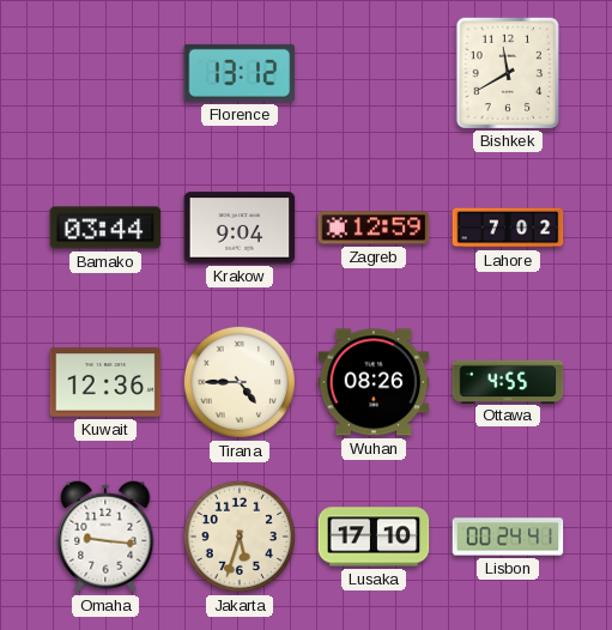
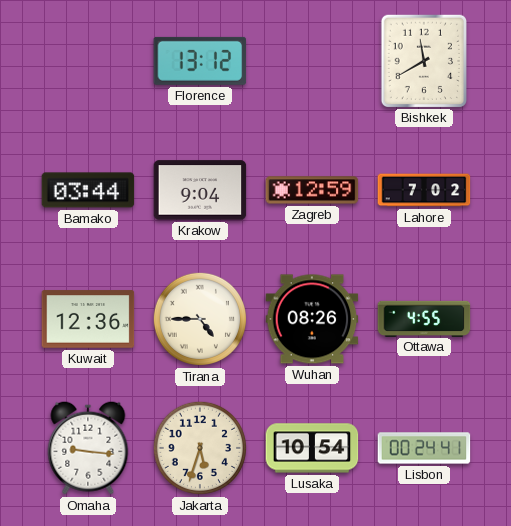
Lusaka: 17:10 -> 10:54 (312, 448)
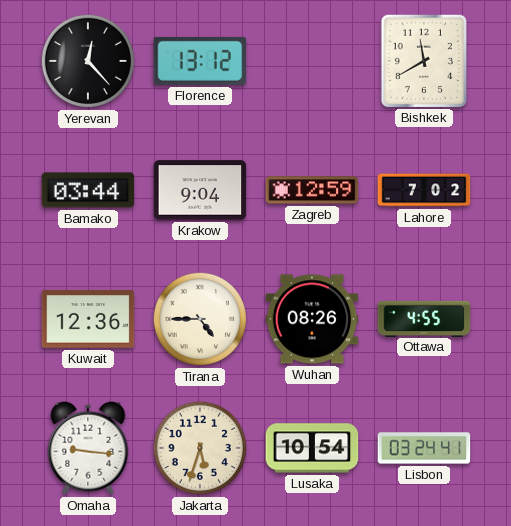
Yerevan: none -> 12:23 (88, 61)
Lisbon: 00:24 -> 03:24 (424, 448)
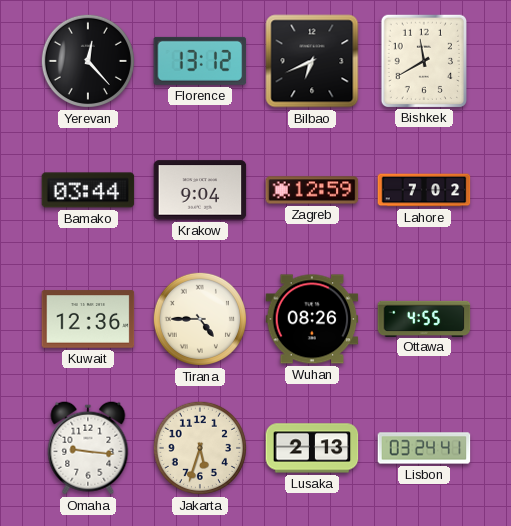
Bilbao: none -> 6:41 (312, 61)
Lusaka: 10:54 -> 2:13 (312, 448)
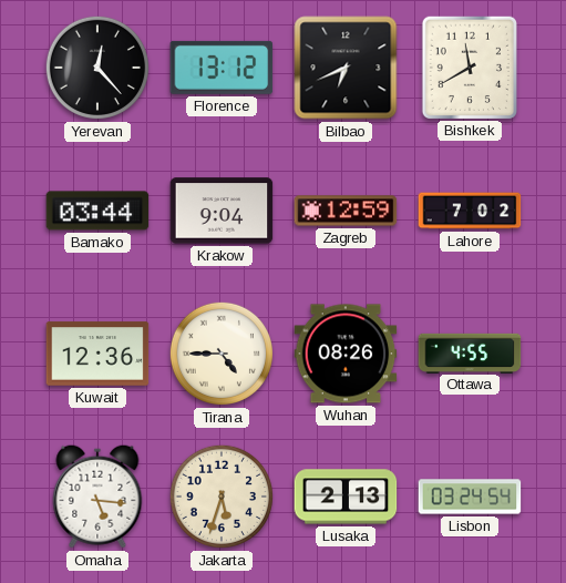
Omaha: 9:16 -> 5:16 (97, 497)
Lisbon: 03:24:41 -> 03:24:54 (470, 497)
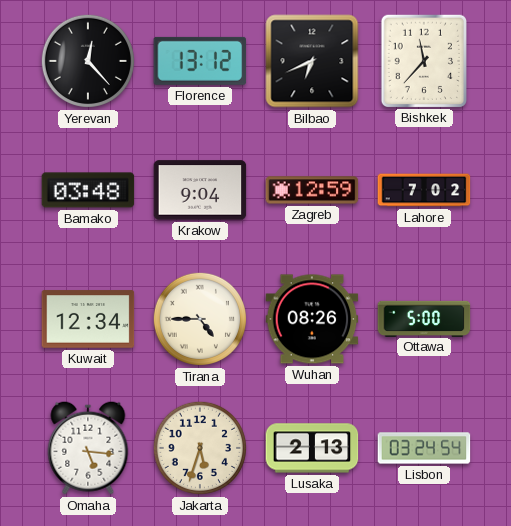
Bishkek: 11:40 -> 11:37 (423, 60)
Bamako: 03:44 -> 03:48 (88, 190)
Kuwait: 12:36 -> 12:34 (88, 319)
Ottawa: 4:55 -> 5:00 (424, 318)
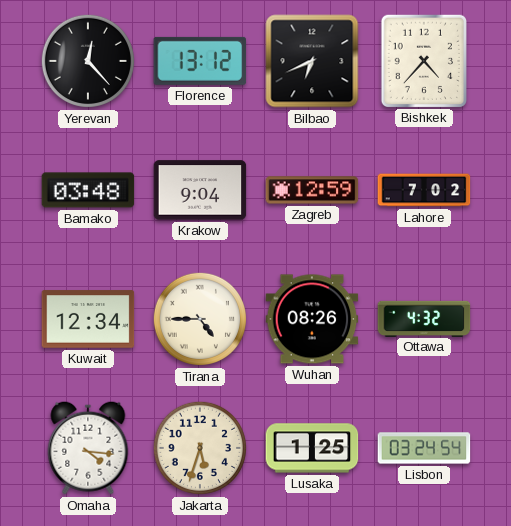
Bishkek: 11:37 -> 4:37 (423, 60)
Ottawa: 5:00 -> 4:32 (424, 318)
Omaha: 5:16 -> 4:16 (88, 448)
Lusaka: 2:13 -> 1:25 (312, 448)
